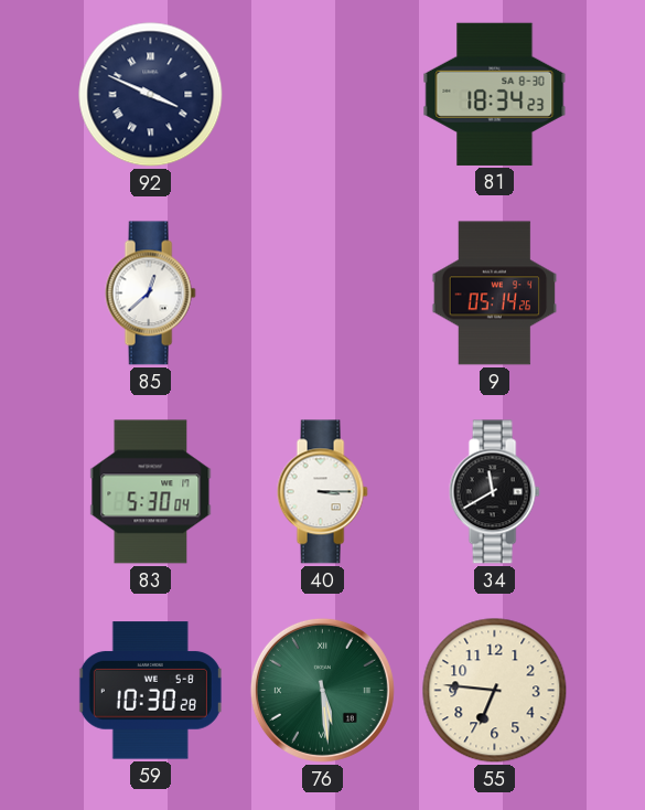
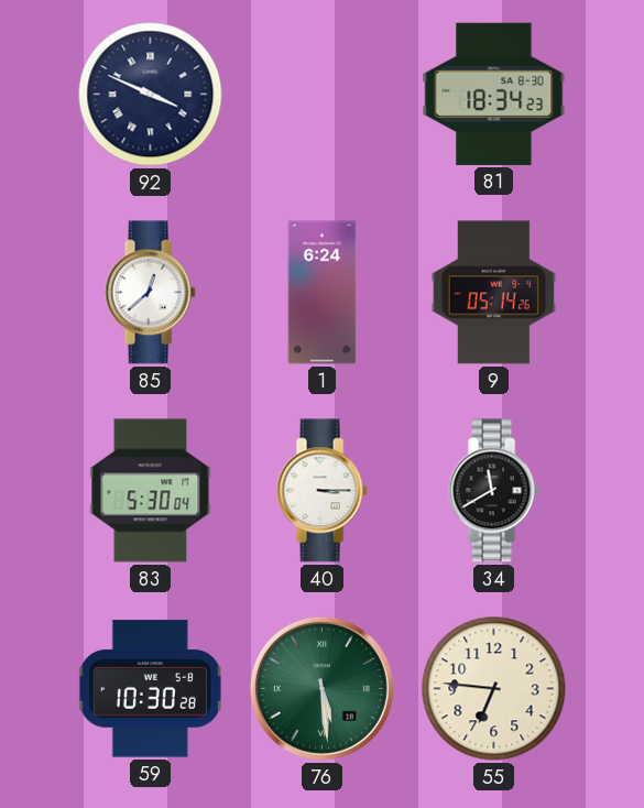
1: none -> 6:24 (323, 293)
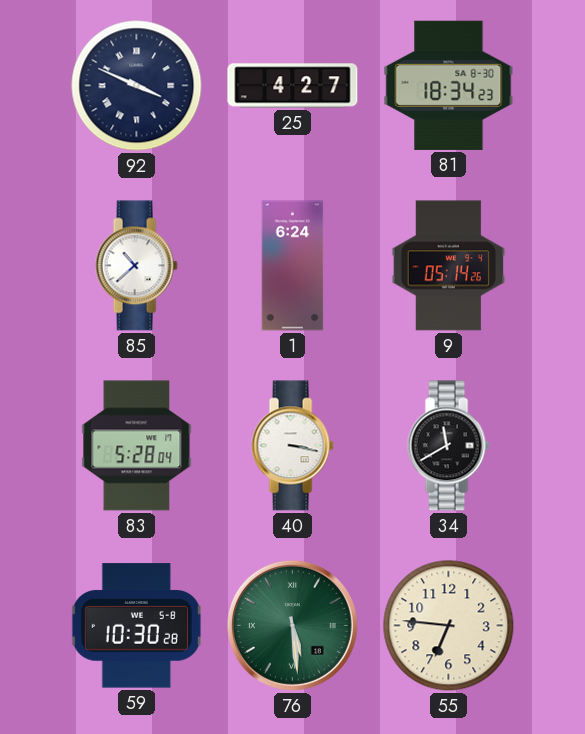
25: none -> 4:27 (293, 86)
85: 12:38 -> 10:38 (136, 266)
83: 5:30 -> 5:28 (137, 446)
40: 3:15 -> 3:17 (292, 446)
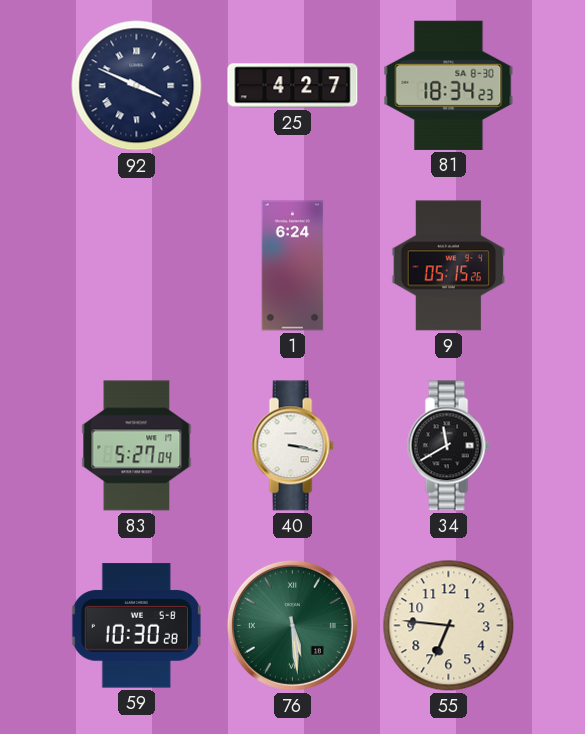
85: 10:38 -> none (136, 266)
9: 05:14 -> 05:15 (449, 266)
83: 5:28 -> 5:27 (137, 446)
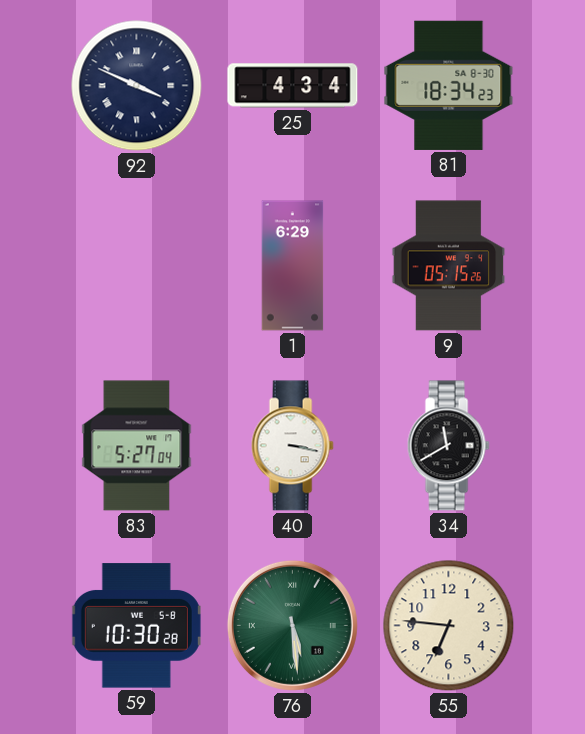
25: 4:27 -> 4:34 (293, 86)
1: 6:24 -> 6:29 (293, 266)
